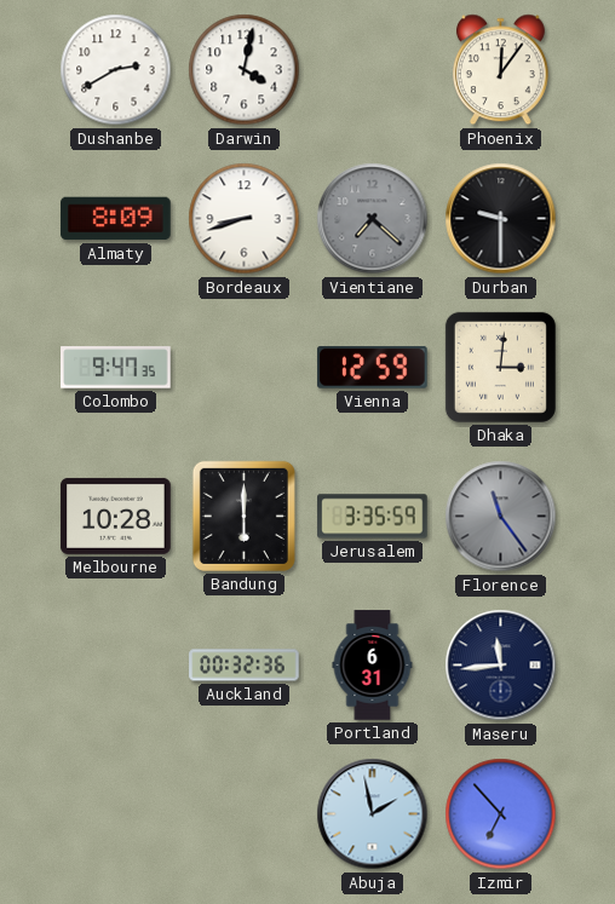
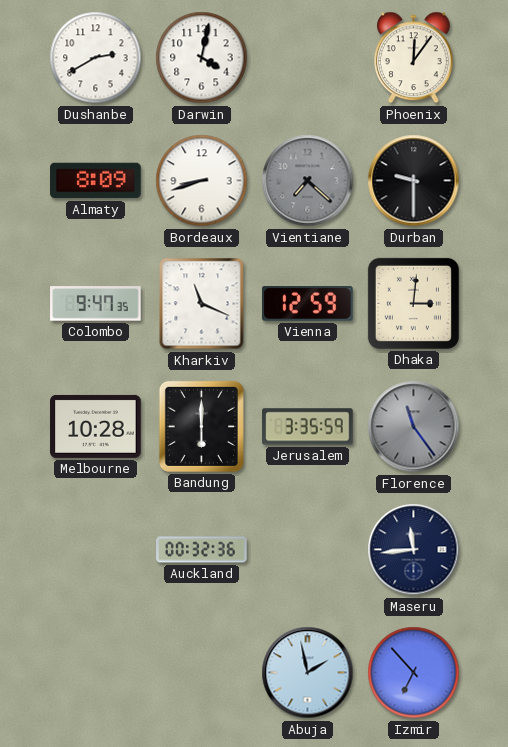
Kharkiv: none -> 11:19 (202, 304)
Portland: 6:31 -> none (373, 666)
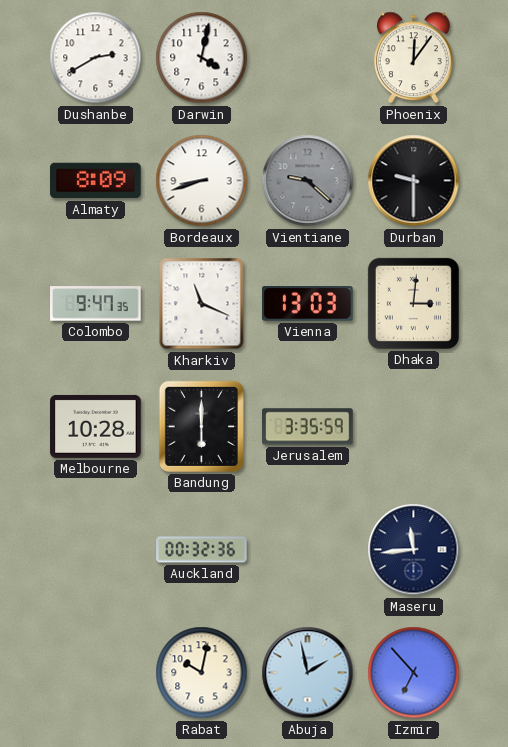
Vientiane: 7:22 -> 9:22 (308, 181)
Vienna: 12:59 -> 13:03 (308, 304)
Florence: 11:24 -> none (414, 427)
Rabat: none -> 10:02 (202, 673)
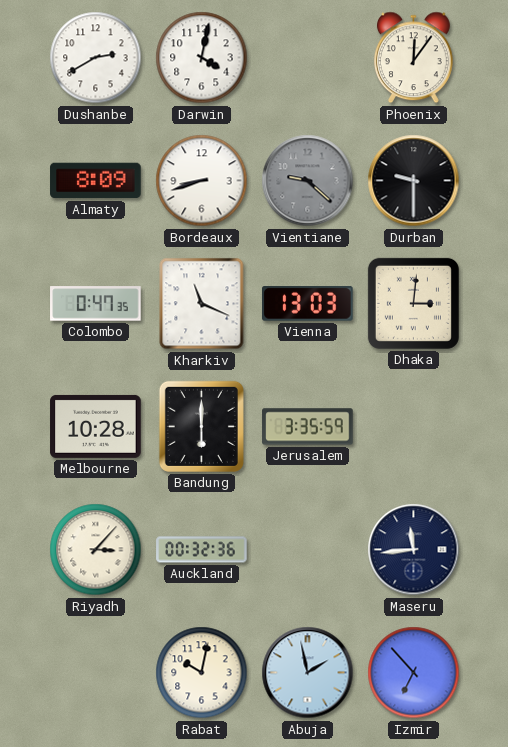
Colombo: 9:47 -> 0:47 (96, 304)
Riyadh: none -> 3:07 (96, 550)
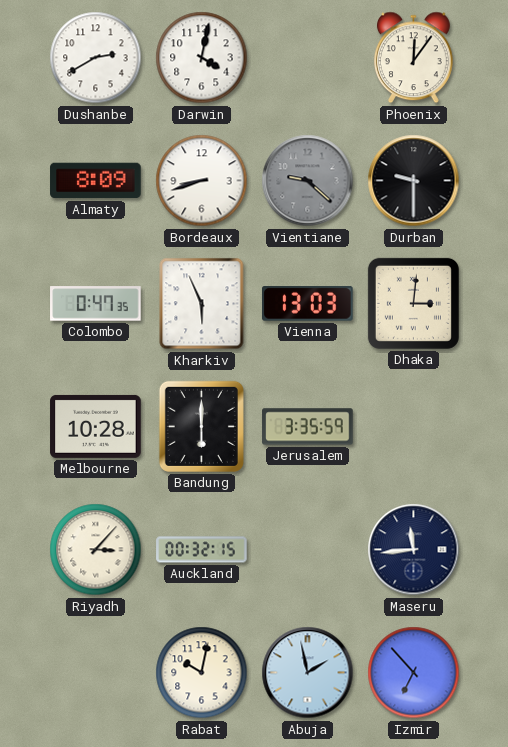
Kharkiv: 11:19 -> 5:56 (202, 304)
Auckland: 00:32:36 -> 00:32:15 (202, 550)
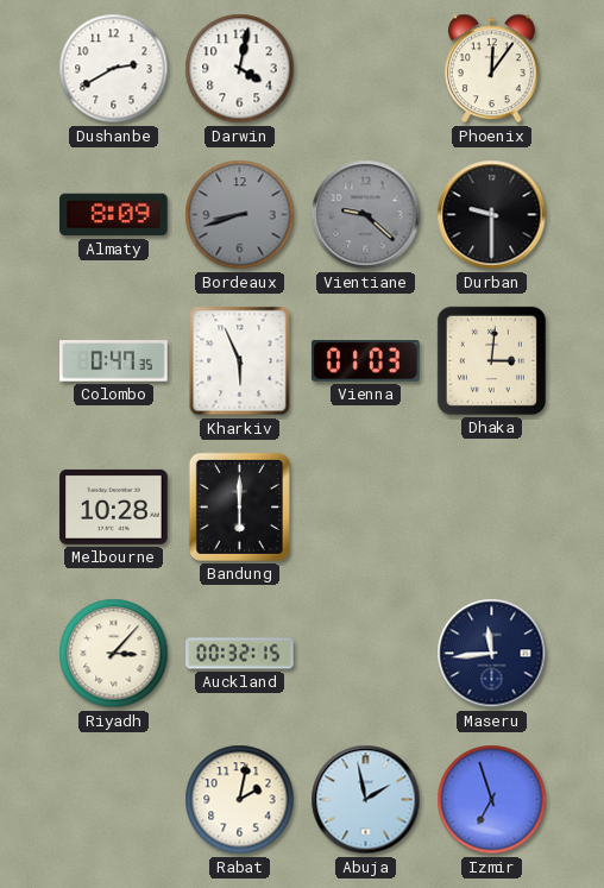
Bordeaux dial: white -> grey (240, 215)
Vienna: 13:03 -> 01:03 (366, 361)
Jerusalem: 3:35 -> none (308, 427)
Rabat: 10:02 -> 2:02 (240, 800)
Izmir: 6:53 -> 6:57 (492, 800)
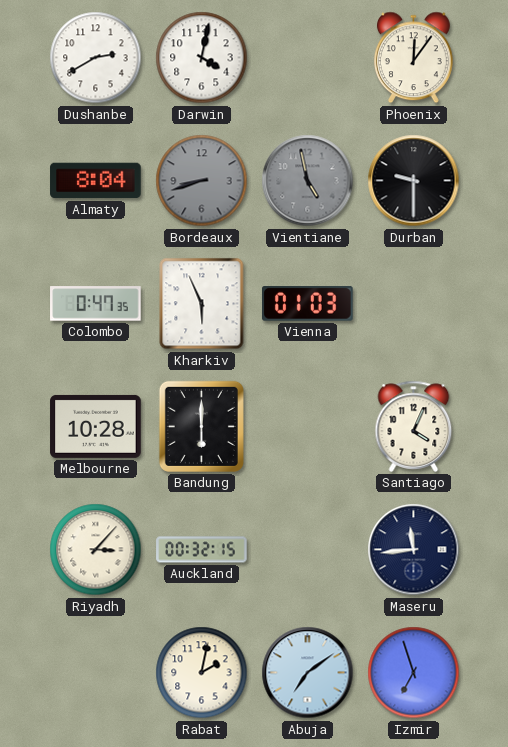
Almaty: 8:09 -> 8:04 (96, 181)
Vientiane: 9:22 -> 4:58 (308, 181)
Dhaka: 3:01 -> none (491, 360)
Santiago: none -> 4:04 (414, 426)
Abuja: 1:58 -> 7:09 (308, 673)
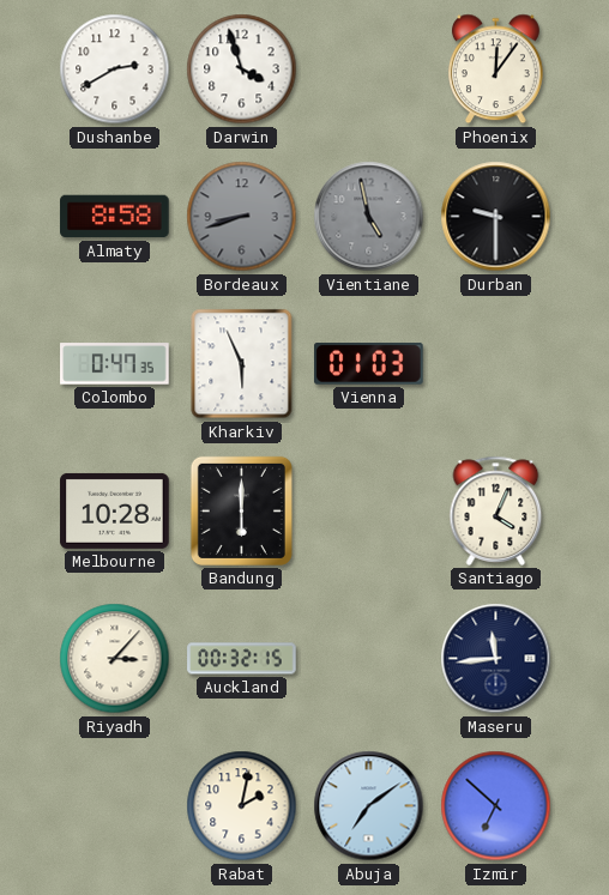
Darwin: 4:02 -> 3:57 (242, 69)
Almaty: 8:04 -> 8:58 (115, 217)
Izmir: 6:57 -> 6:52 (496, 806)
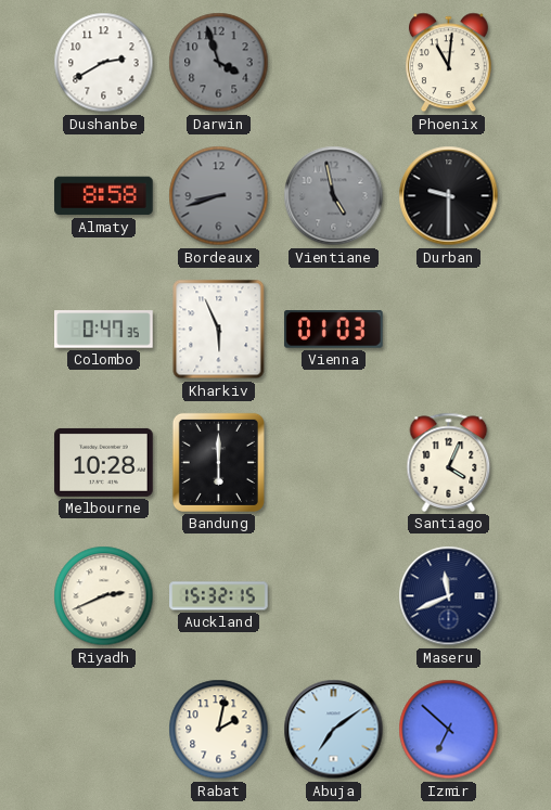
Darwin dial: white -> grey (219, 63)
Phoenix: 12:06 -> 11:01 (448, 63)
Riyadh: 3:07 -> 2:41 (104, 596)
Auckland: 00:32 -> 15:32 (219, 596)
Maseru: 11:44 -> 11:41 (449, 596)
